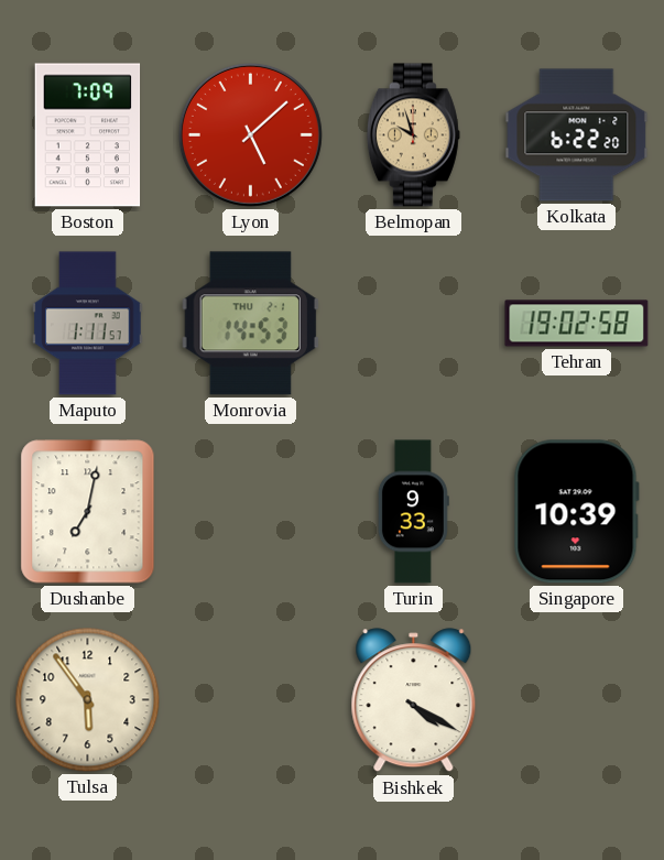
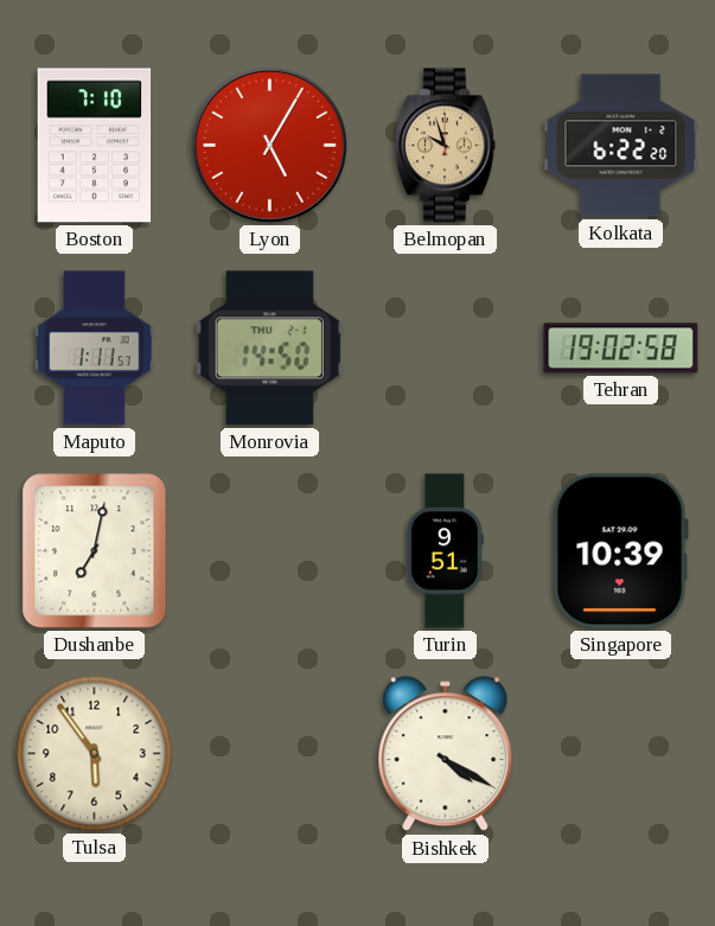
Boston: 7:09 -> 7:10 (95, 146)
Lyon: 5:08 -> 5:05 (269, 145)
Monrovia: 14:53 -> 14:50 (269, 349)
Turin: 9:33 -> 9:51 (445, 551)
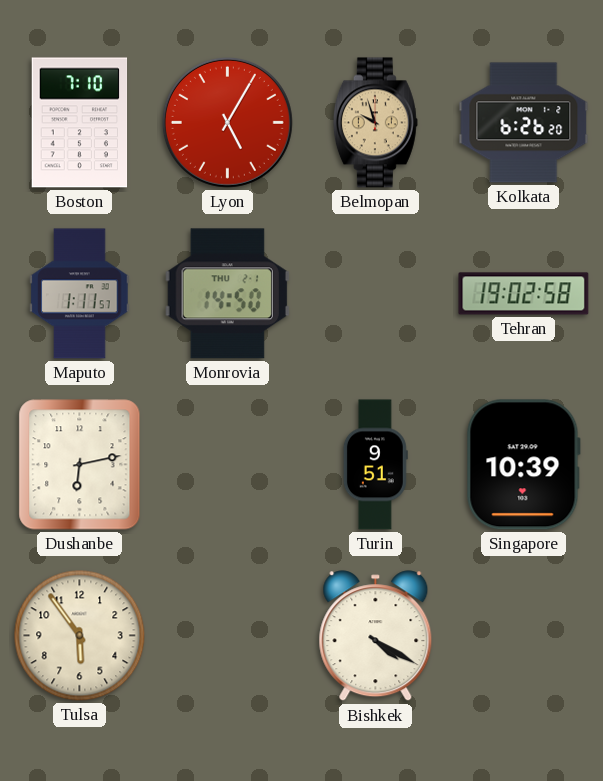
Kolkata: 6:22 -> 6:26 (524, 123)
Dushanbe: 7:02 -> 6:13 (80, 465)
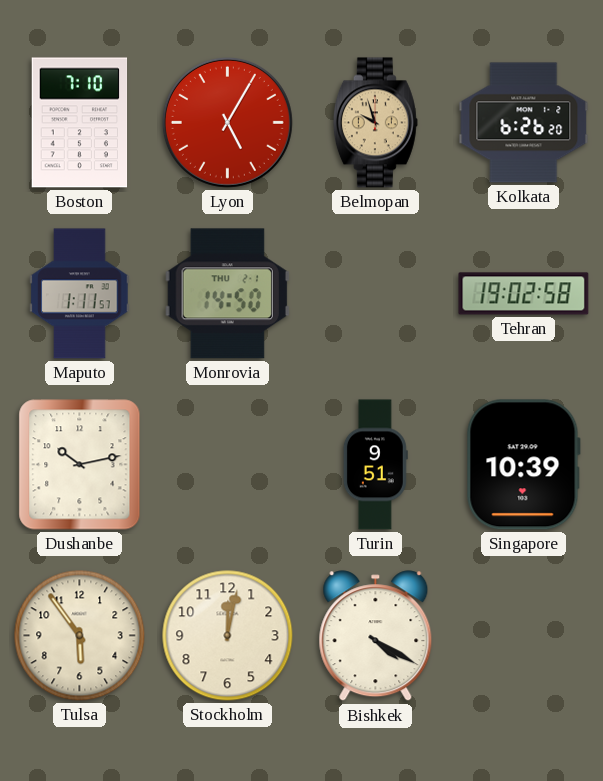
Dushanbe: 6:13 -> 10:13 (80, 465)
Stockholm: none -> 12:02 (228, 636)
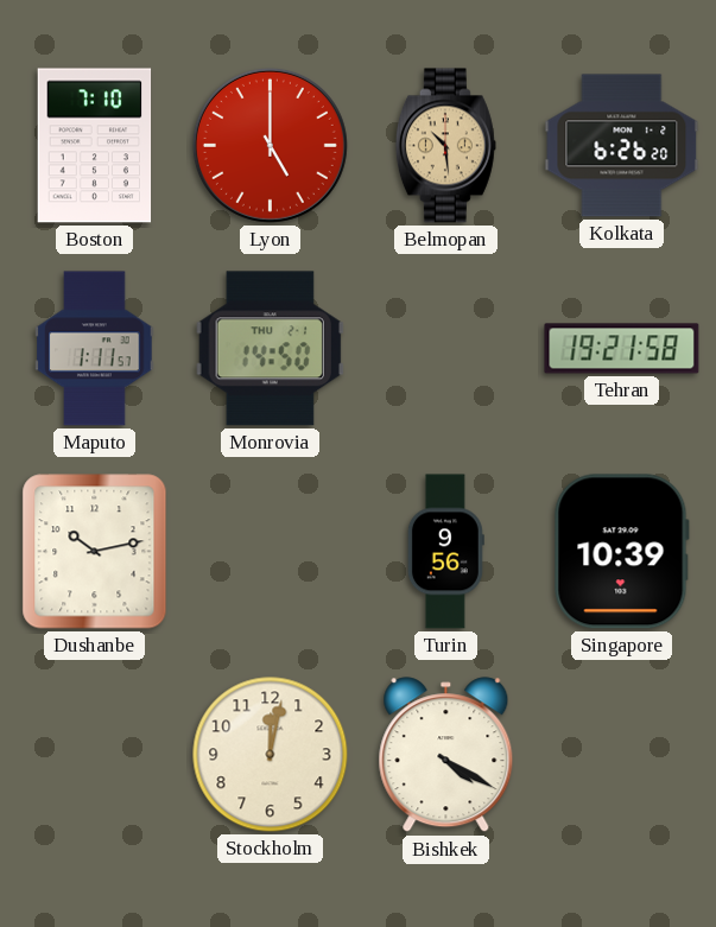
Lyon: 5:05 -> 5:00 (270, 145)
Belmopan: 9:57 -> 10:29 (445, 146)
Tehran: 19:02 -> 19:21 (622, 349)
Turin: 9:51 -> 9:56 (445, 552)
Tulsa: 5:54 -> none (80, 636)
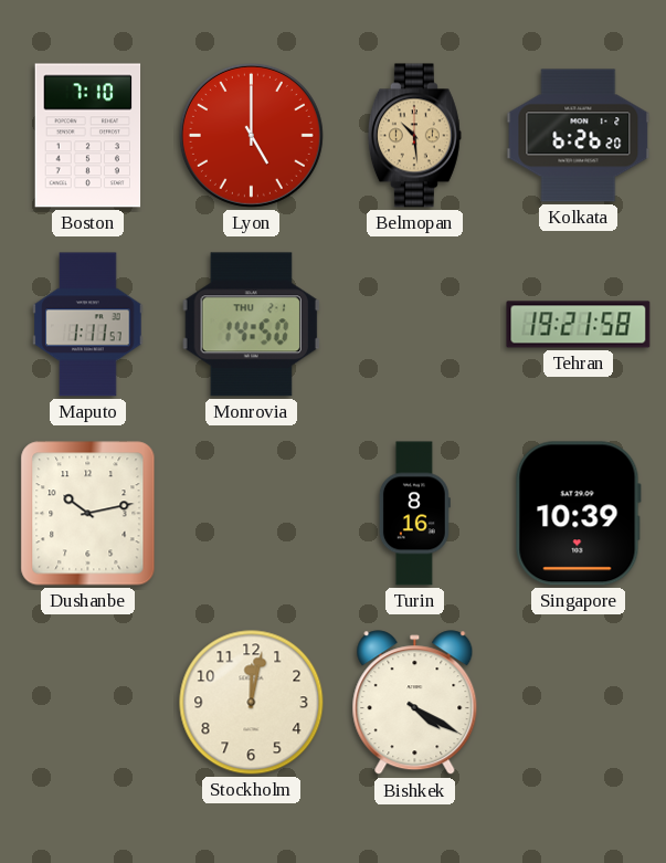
Turin: 9:56 -> 8:16 (414, 514)
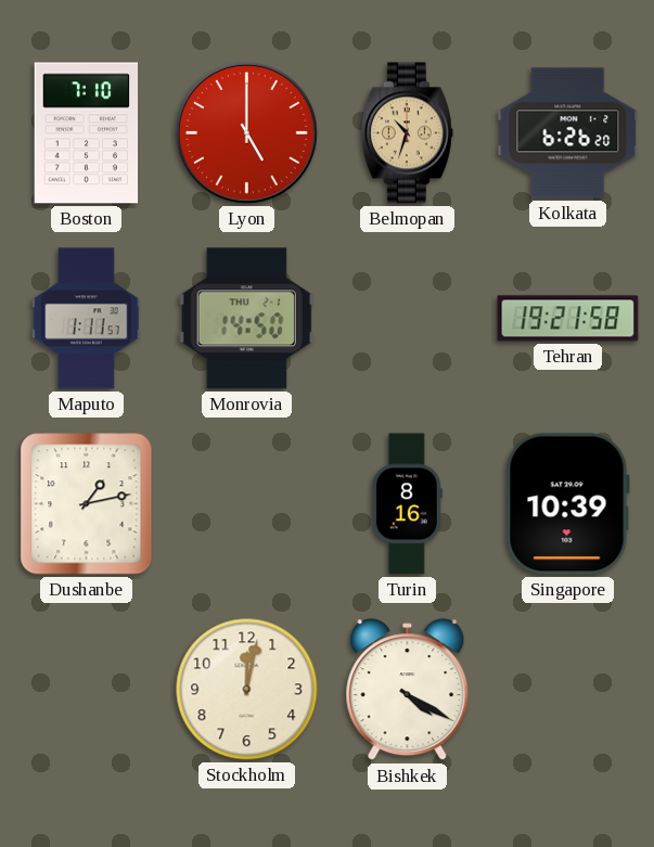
Belmopan: 10:29 -> 10:33 (407, 133)
Dushanbe: 10:13 -> 1:13 (87, 504)
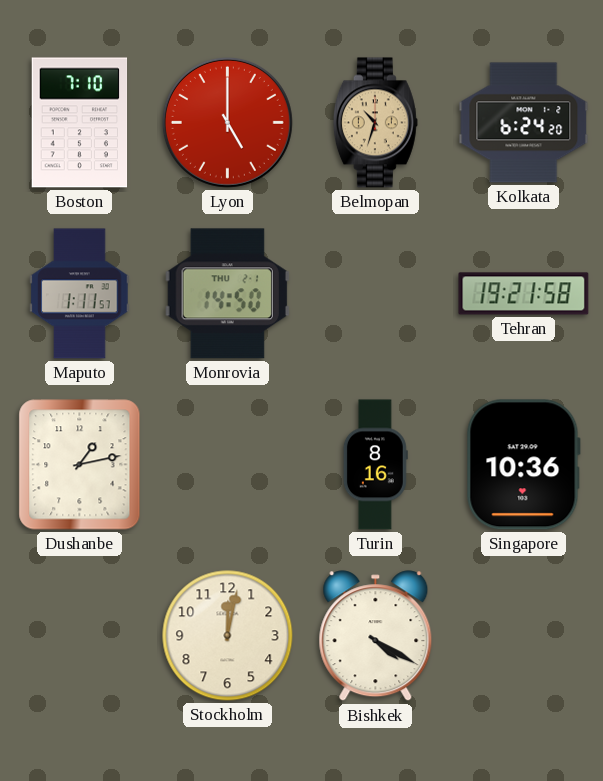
Kolkata: 6:26 -> 6:24 (524, 123)
Singapore: 10:39 -> 10:36 (523, 465)
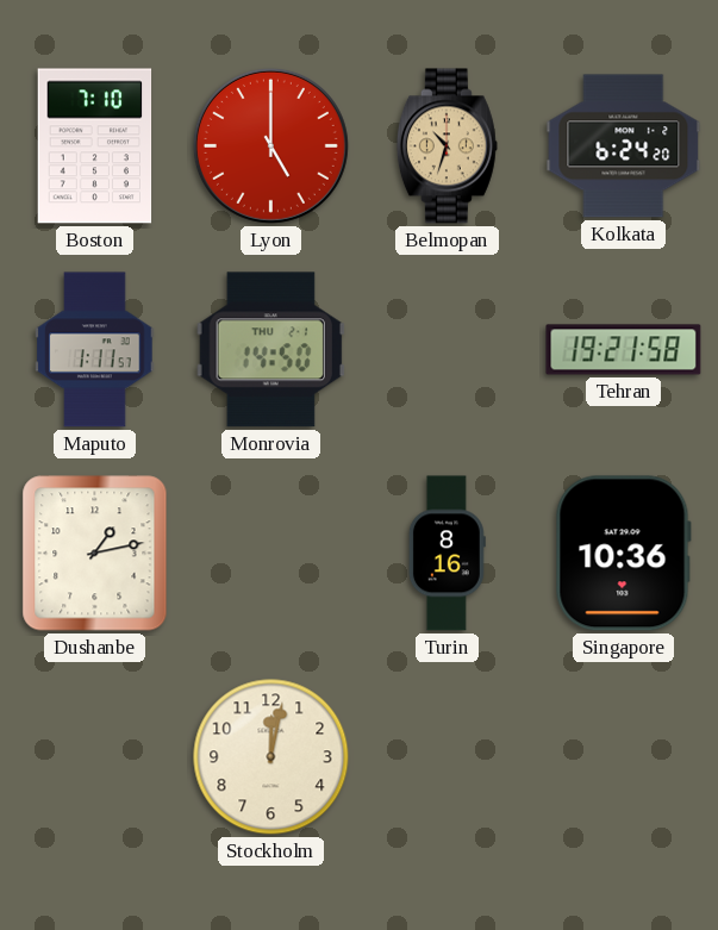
Bishkek: 4:20 -> none (376, 636)
